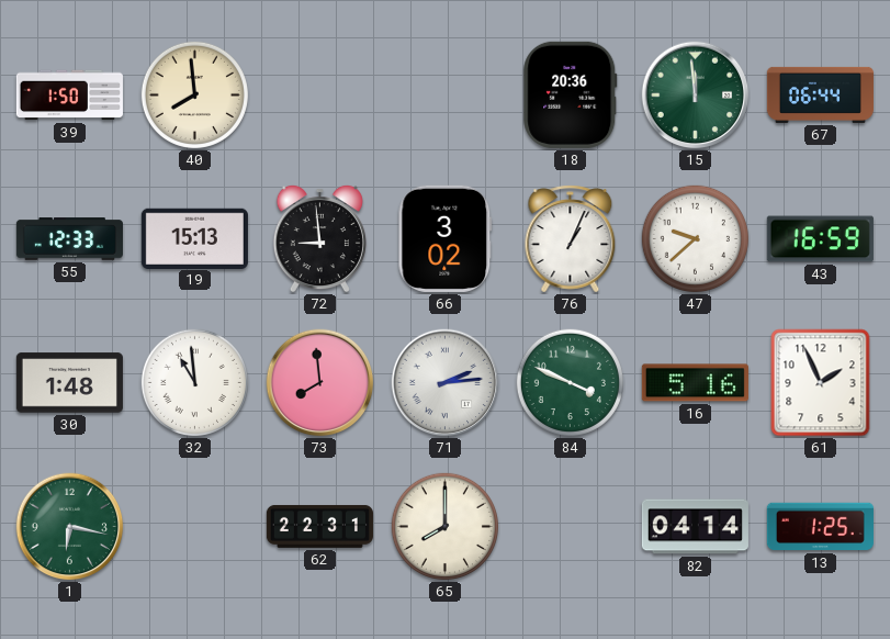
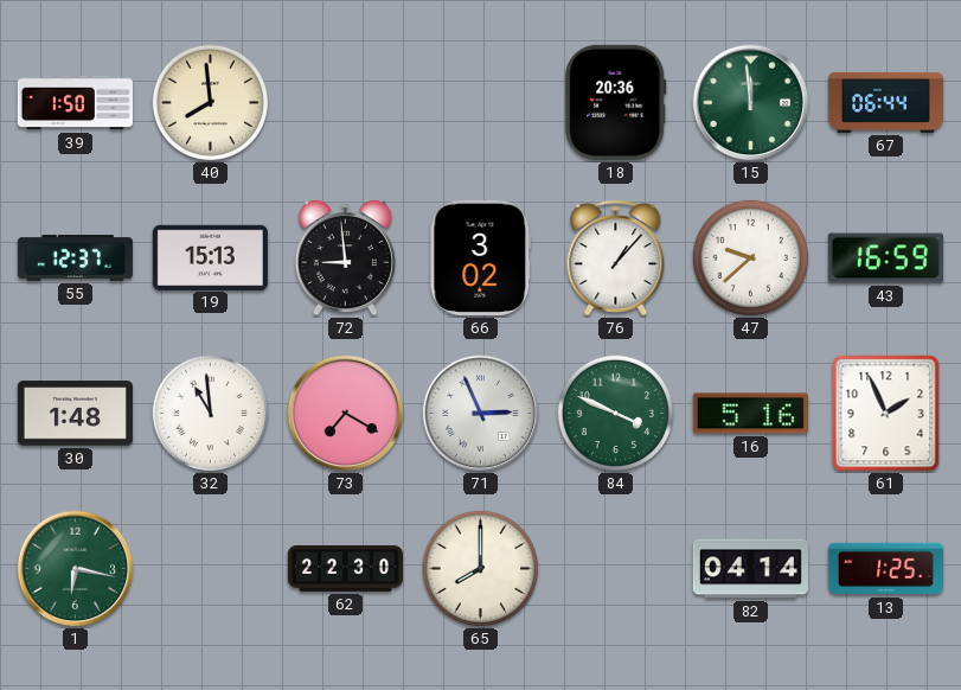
55: 12:33 -> 12:37 (75, 258)
76: 1:04 -> 1:07 (616, 258)
73: 7:59 -> 7:20 (346, 414)
71: 2:14 -> 2:56 (481, 414)
62: 22:31 -> 22:30 (345, 568)
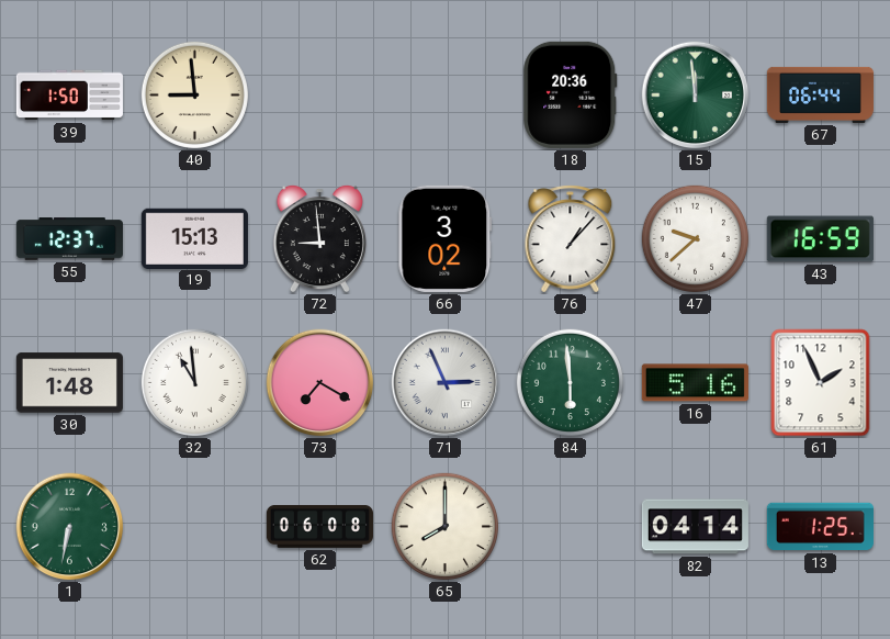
40: 7:59 -> 8:59 (194, 94)
84: 3:49 -> 5:59 (570, 382)
1: 6:17 -> 6:32 (70, 527)
62: 22:30 -> 06:08 (319, 526)
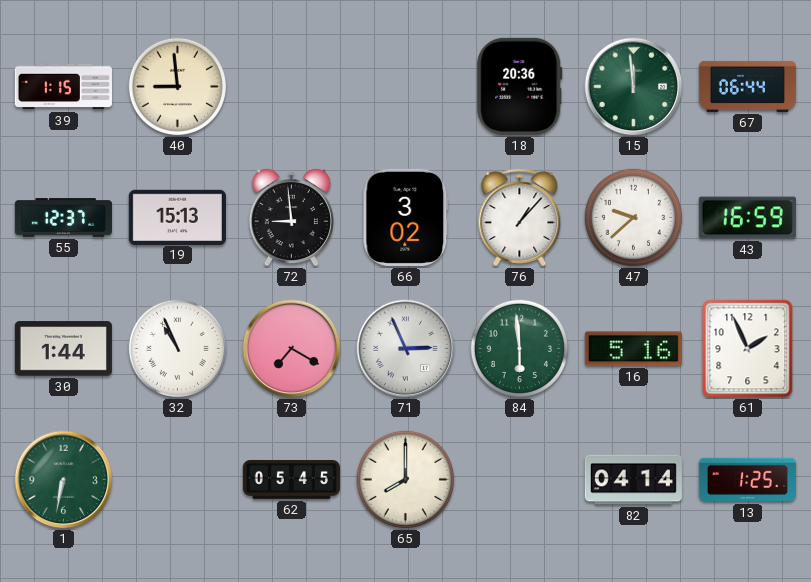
39: 1:50 -> 1:15 (63, 87)
30: 1:48 -> 1:44 (63, 349)
32: 10:59 -> 10:56 (177, 348)
62: 06:08 -> 05:45 (291, 479)
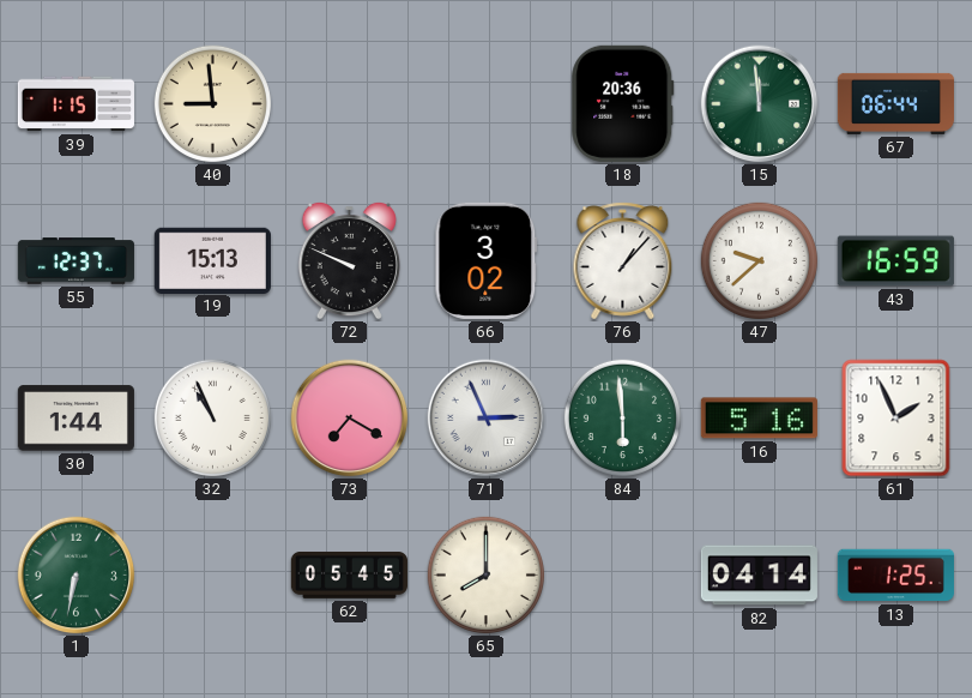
72: 8:59 -> 9:49 (349, 260)
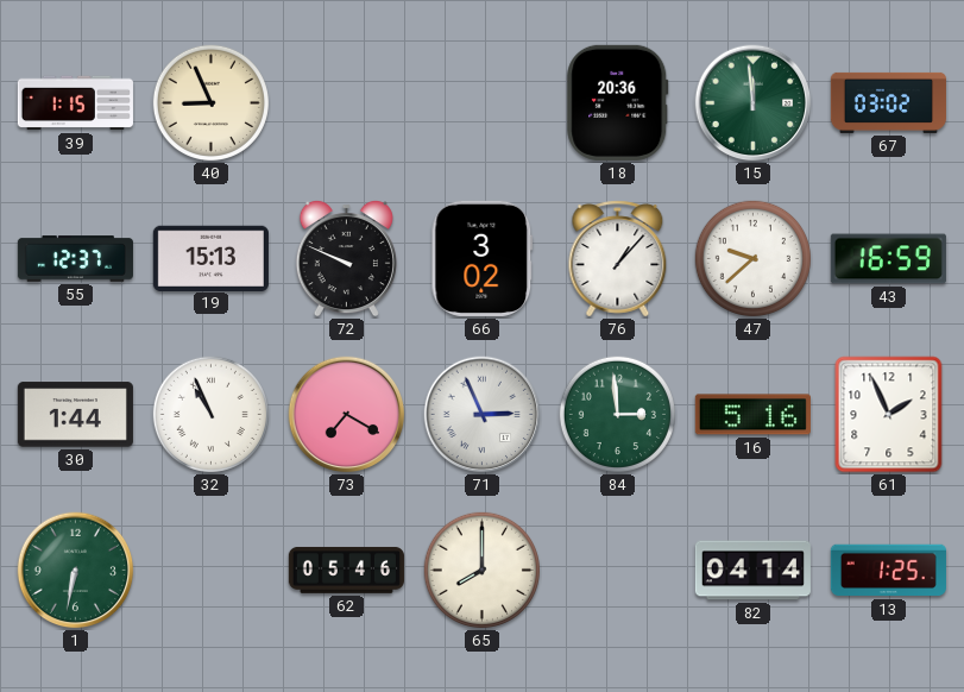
40: 8:59 -> 8:56 (210, 102)
67: 06:44 -> 03:02 (888, 102)
84: 5:59 -> 2:59 (617, 414)
62: 05:45 -> 05:46 (346, 570)
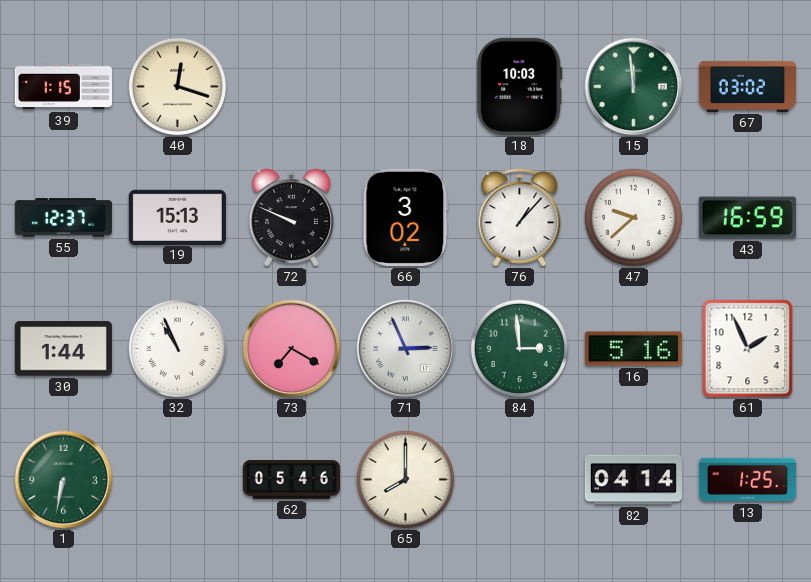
40: 8:56 -> 12:18 (177, 86)
18: 20:36 -> 10:03 (520, 86)
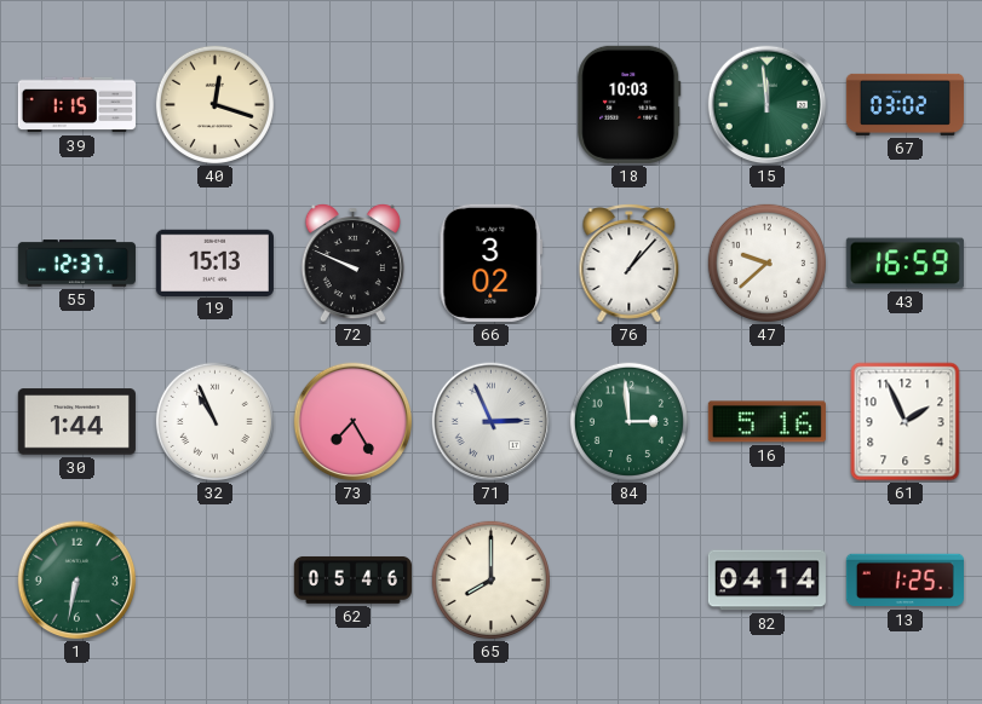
73: 7:20 -> 7:25 (354, 422)
